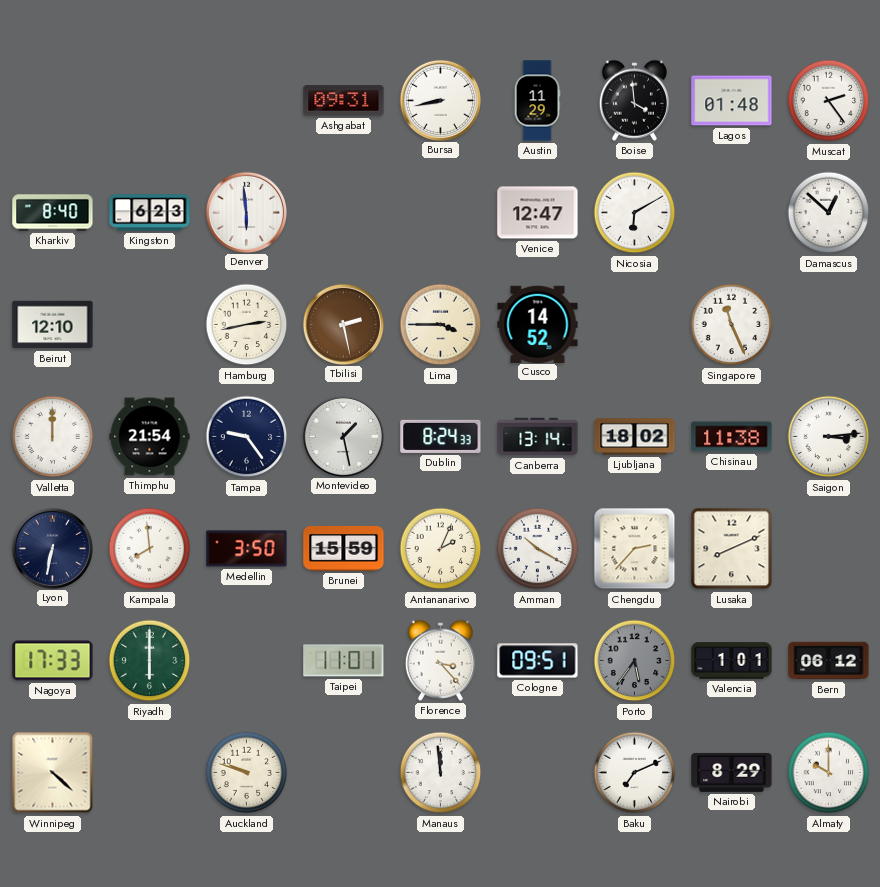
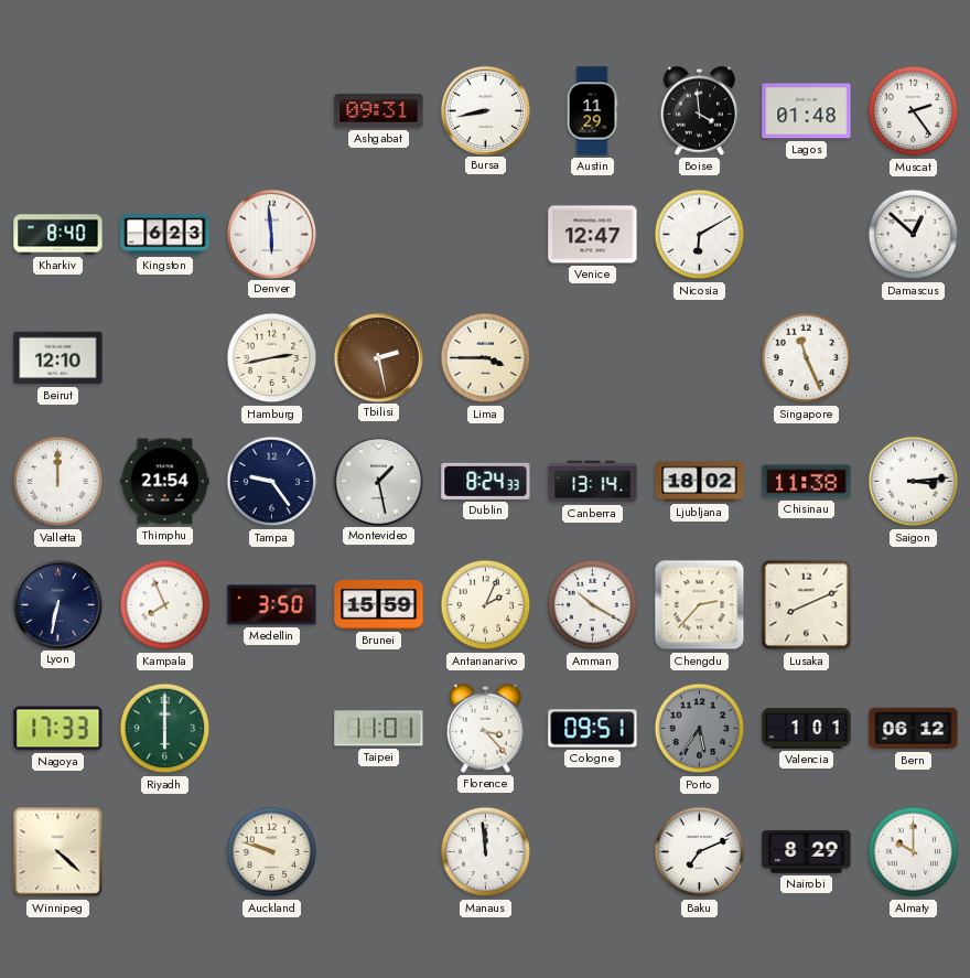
Cusco: 14:52 -> none (538, 324)
Kampala: 7:59 -> 7:56 (165, 605)
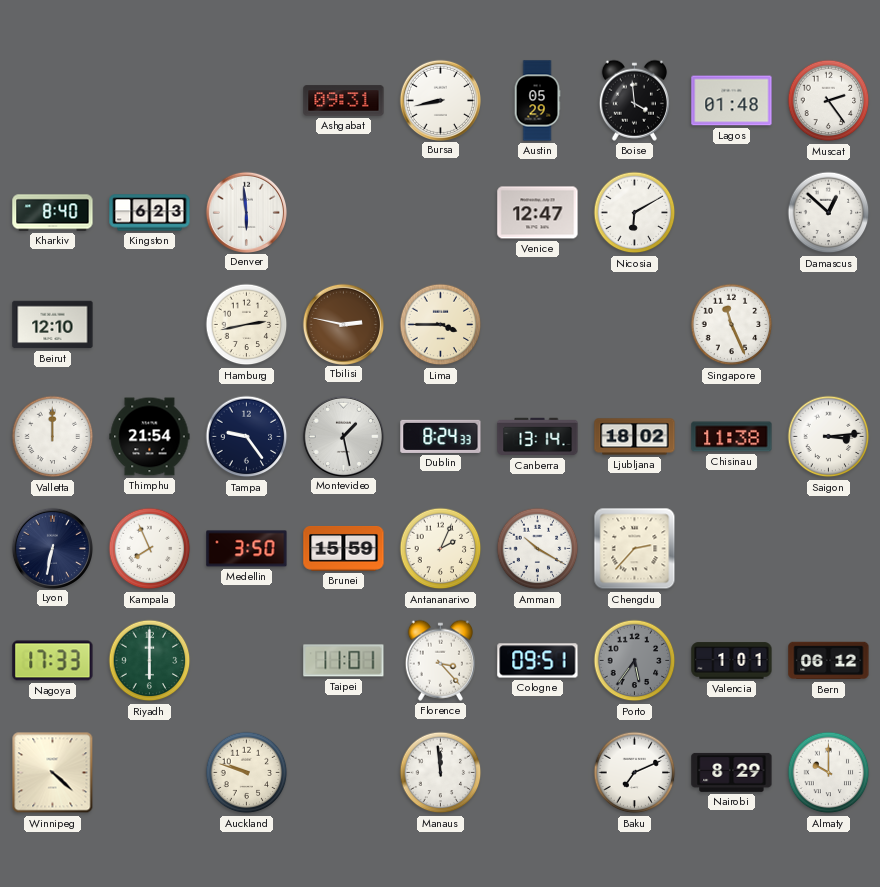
Austin: 11:29 -> 05:29 (537, 101)
Tbilisi: 2:28 -> 2:47 (343, 324)
Lusaka: 8:11 -> none (807, 605)
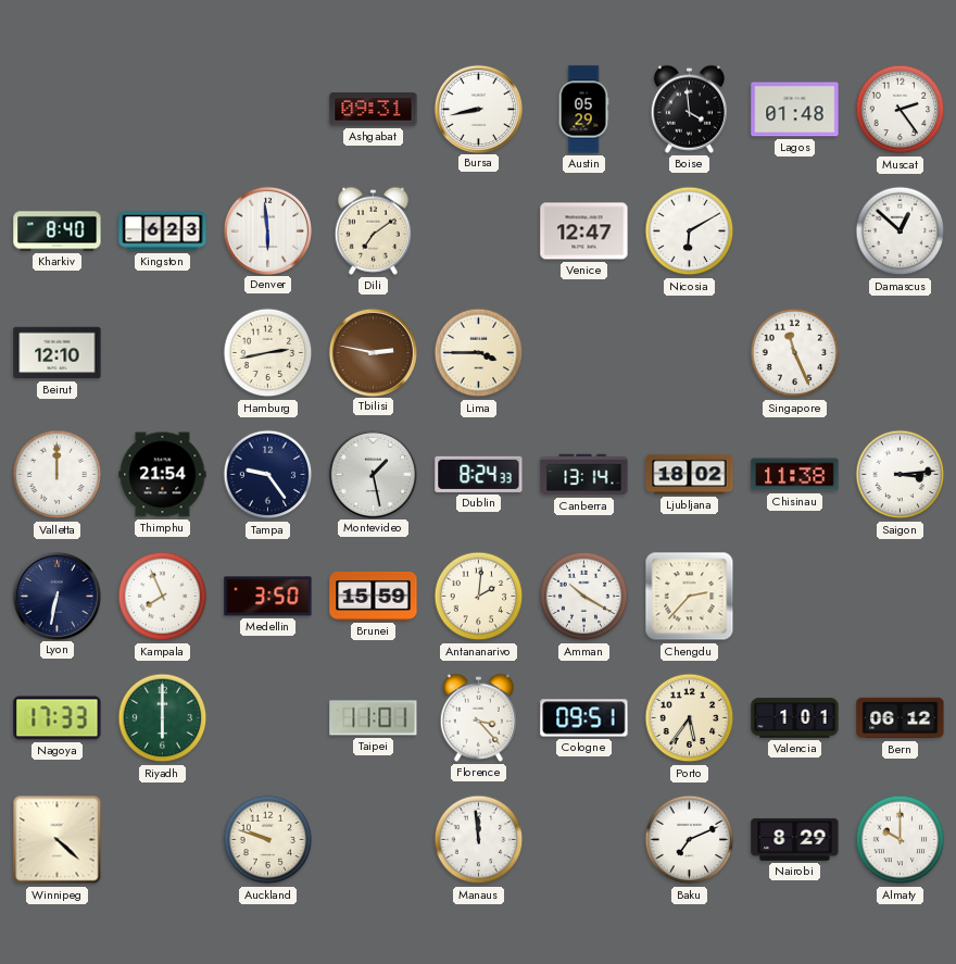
Dili: none -> 7:09 (373, 230)
Antananarivo: 2:04 -> 2:01 (479, 597)
Porto dial: grey -> cream (690, 718)
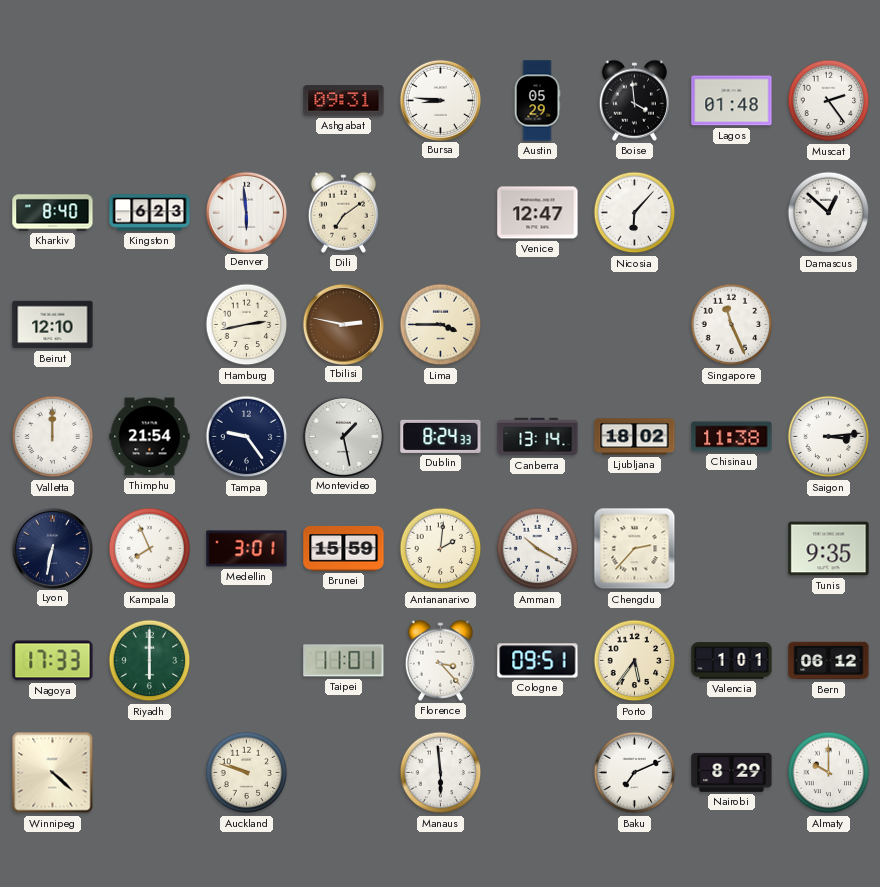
Bursa: 8:43 -> 8:46 (440, 100)
Nicosia: 6:10 -> 6:07 (635, 213)
Medellin: 3:50 -> 3:01 (247, 549)
Tunis: none -> 9:35 (829, 549)
Manaus: 11:59 -> 5:59 (441, 773)
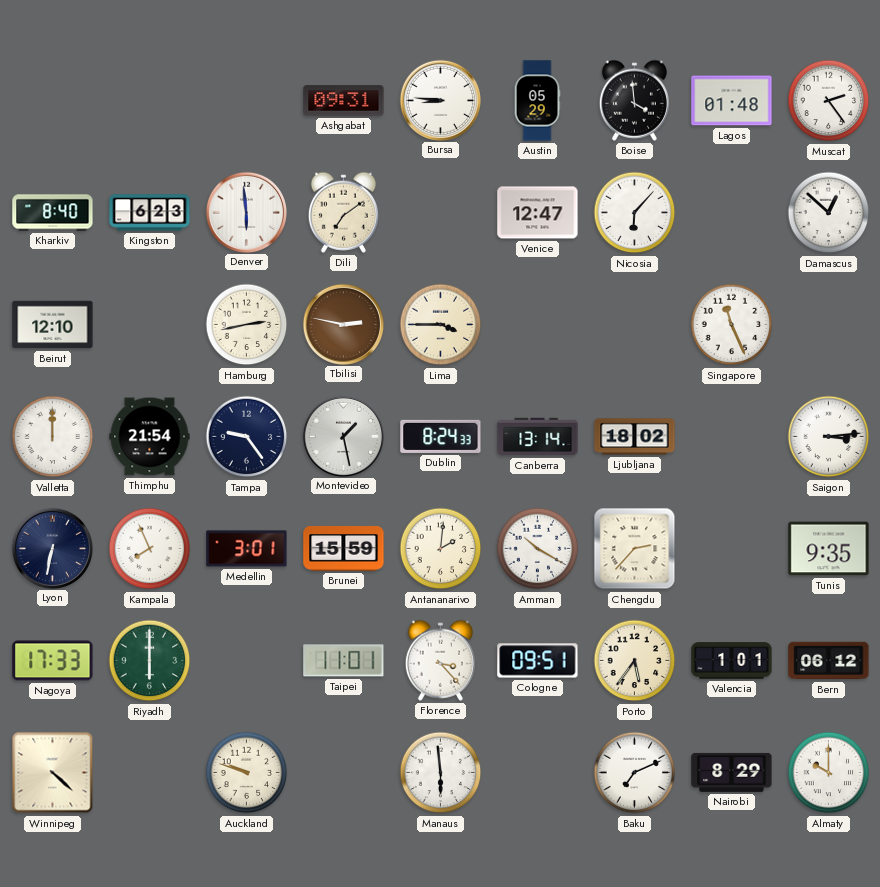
Chisinau: 11:38 -> none (732, 437)
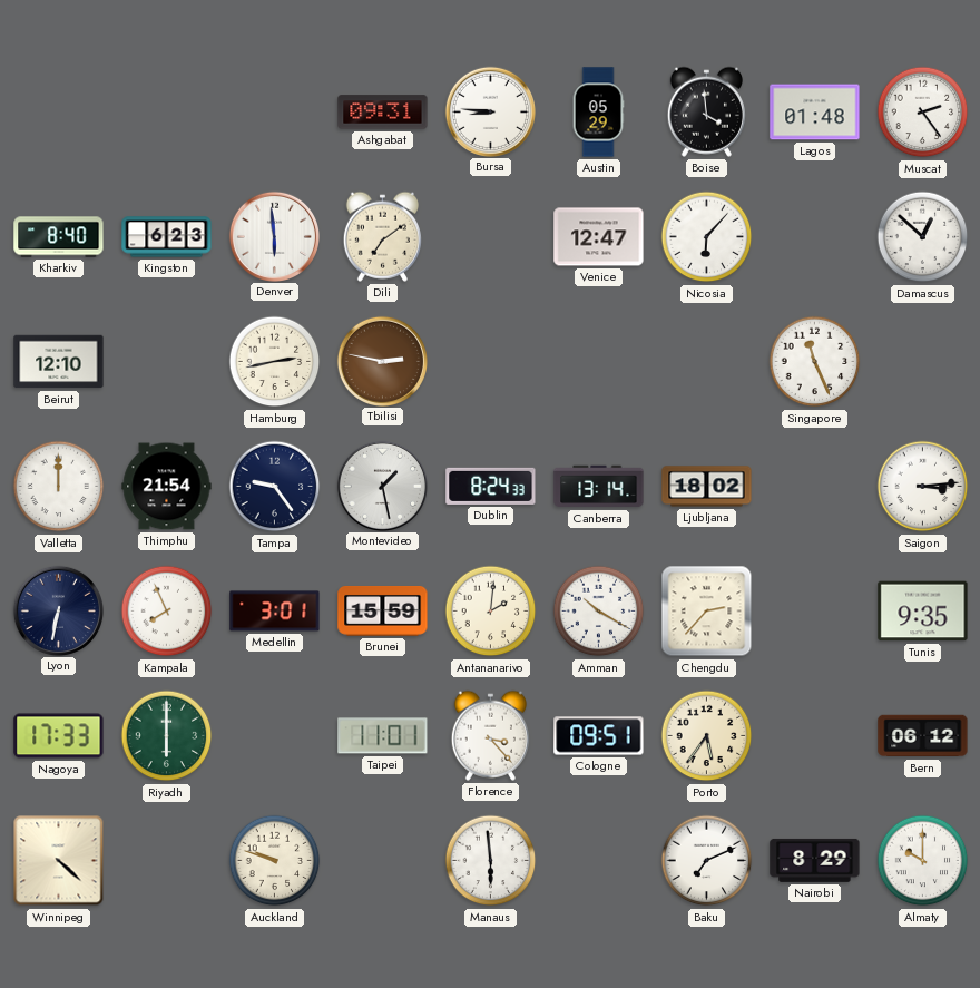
Lima: 3:45 -> none (441, 325)
Valencia: 1:01 -> none (732, 661)
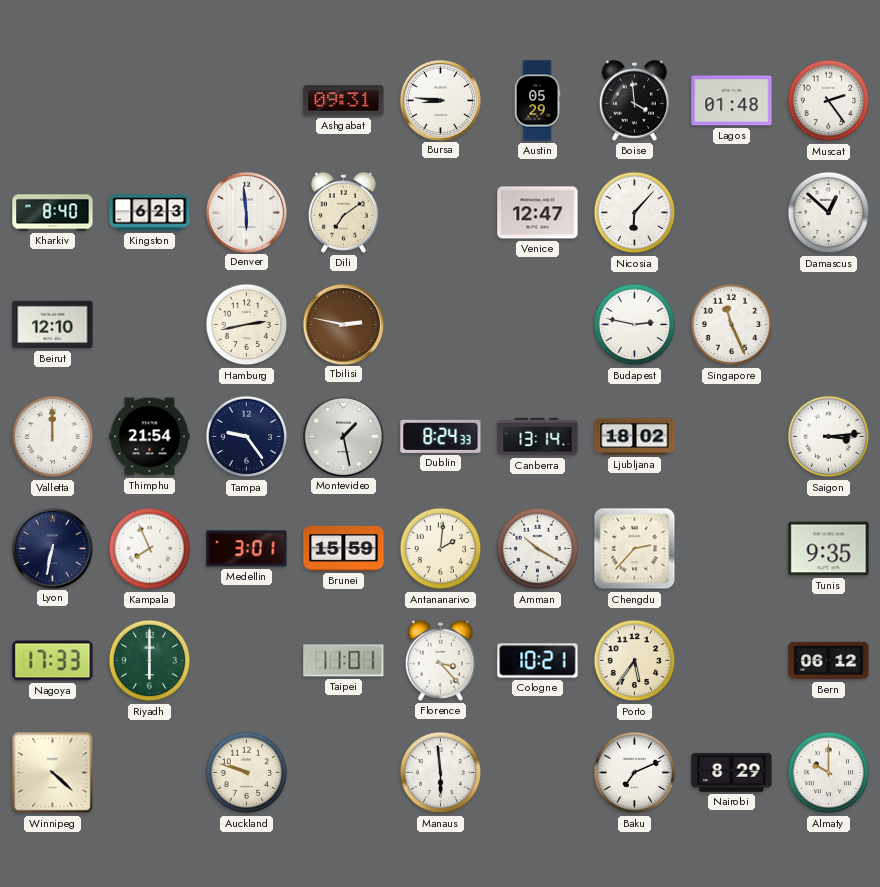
Budapest: none -> 2:47 (635, 325)
Cologne: 09:51 -> 10:21 (538, 661)
